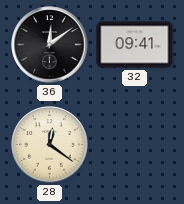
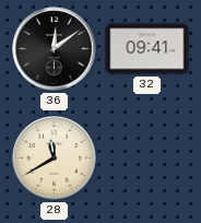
28: 12:21 -> 11:40 (55, 159)
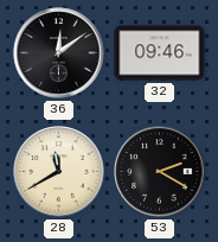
32: 09:41 -> 09:46 (160, 53)
53: none -> 2:20 (160, 172)
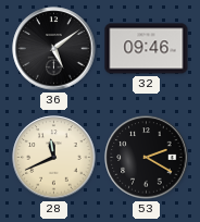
36: 12:09 -> 5:09 (54, 49)
28: 11:40 -> 11:41 (54, 158)
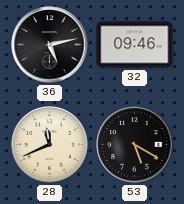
36: 5:09 -> 5:13 (50, 45)
53: 2:20 -> 5:20 (135, 145)
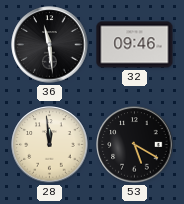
36: 5:13 -> 11:29 (50, 45)
28: 11:41 -> 11:59 (50, 145)
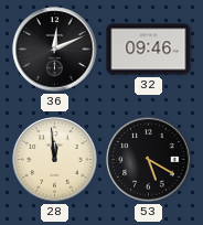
36: 11:29 -> 12:11 (55, 50)
